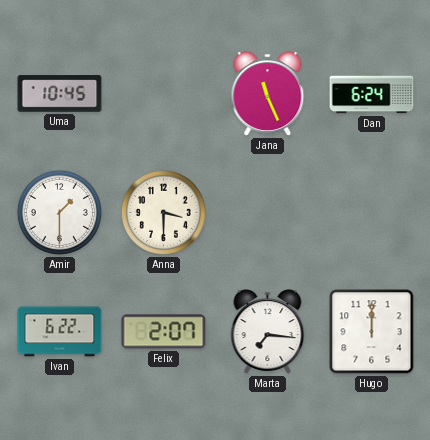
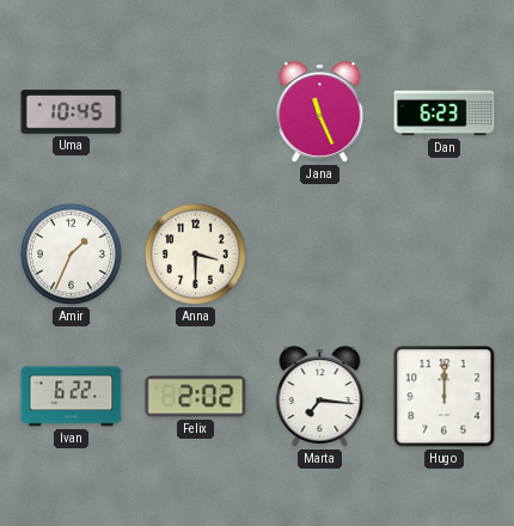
Dan: 6:24 -> 6:23 (445, 112)
Amir: 1:30 -> 1:34 (71, 253)
Felix: 2:07 -> 2:02 (196, 397)
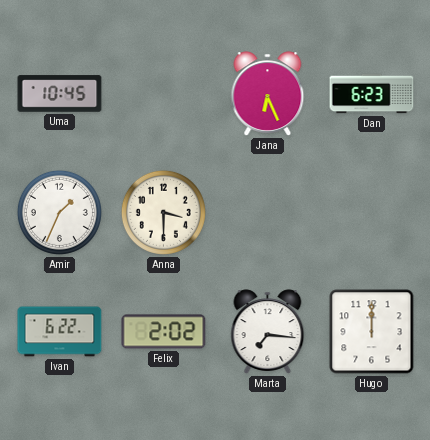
Jana: 11:26 -> 6:26 (268, 94)
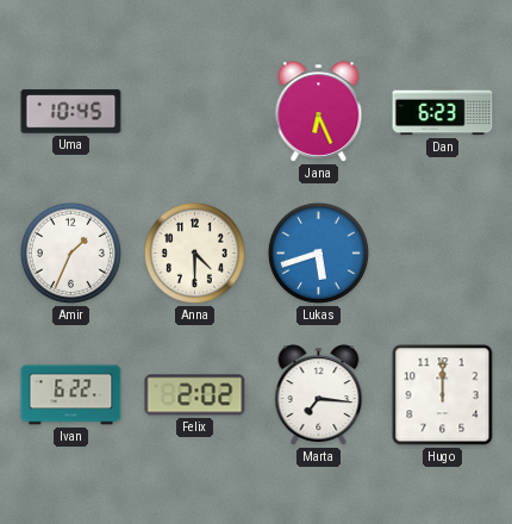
Anna: 3:30 -> 4:30 (194, 252)
Lukas: none -> 5:42 (318, 252)
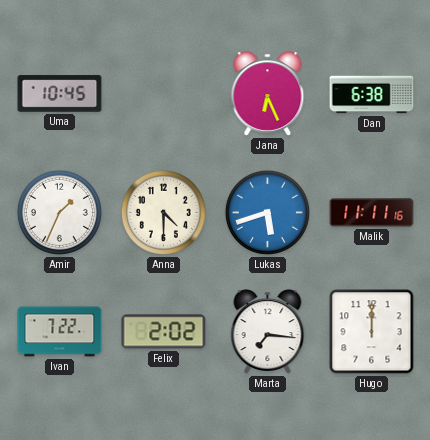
Dan: 6:23 -> 6:38 (372, 94)
Malik: none -> 11:11 (372, 213)
Ivan: 6:22 -> 7:22 (60, 332)
